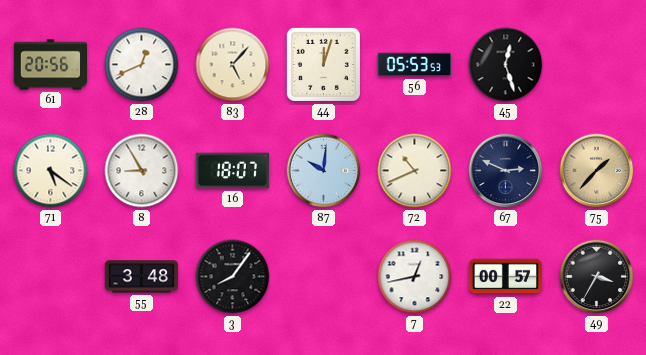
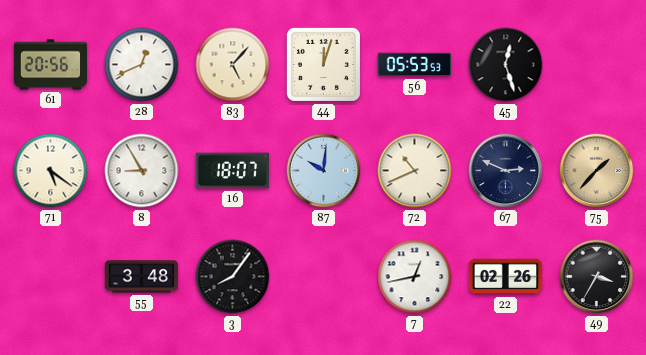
22: 00:57 -> 02:26 (505, 277)
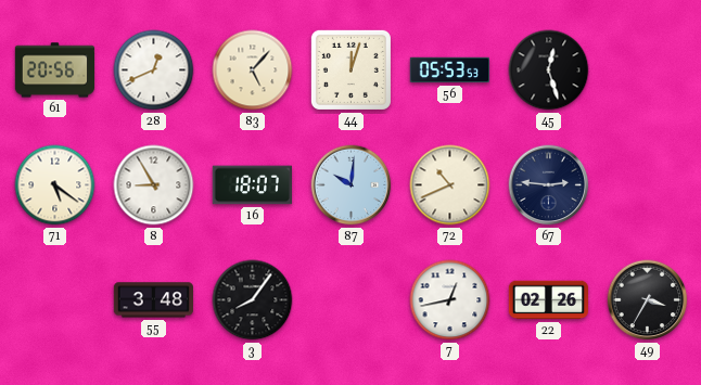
67: 2:49 -> 2:46 (549, 185)
75: 1:37 -> none (597, 171)
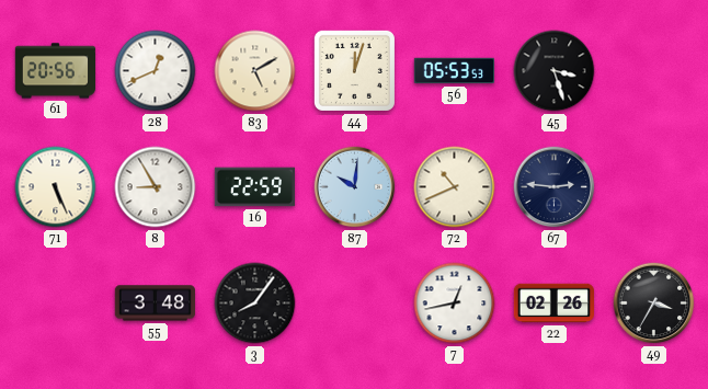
83: 5:07 -> 5:10 (255, 71)
45: 12:27 -> 3:27 (555, 71)
71: 5:21 -> 5:26 (56, 187)
16: 18:07 -> 22:59 (254, 187)
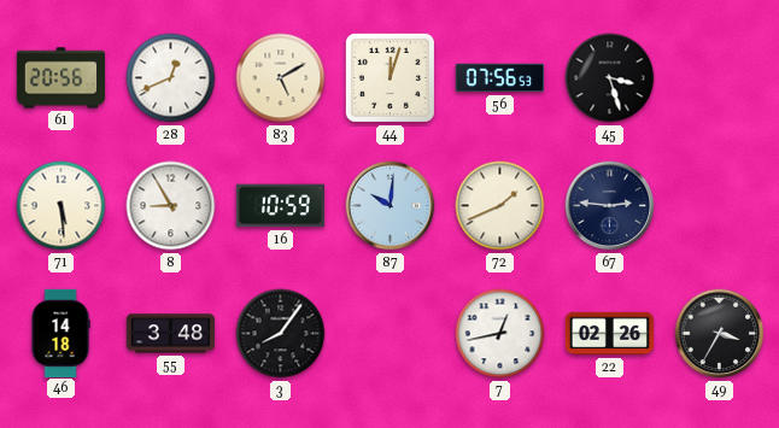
56: 05:53 -> 07:56 (499, 78)
71: 5:26 -> 5:29 (61, 206)
16: 22:59 -> 10:59 (280, 206)
72: 10:41 -> 1:41 (500, 206)
46: none -> 14:18 (60, 333)
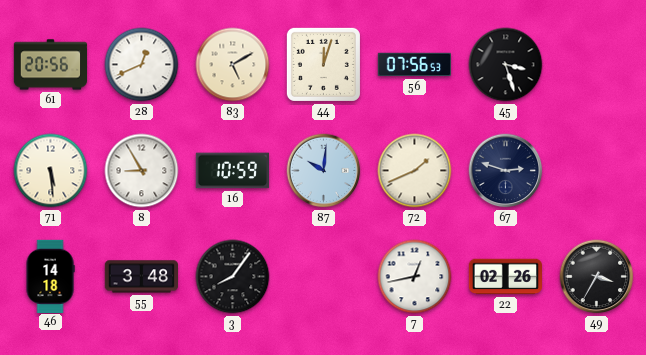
67: 2:46 -> 2:48 (506, 171)
